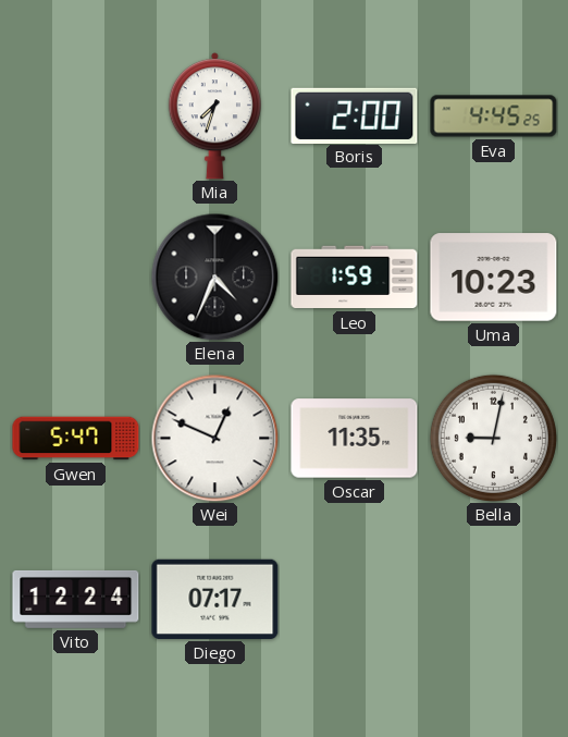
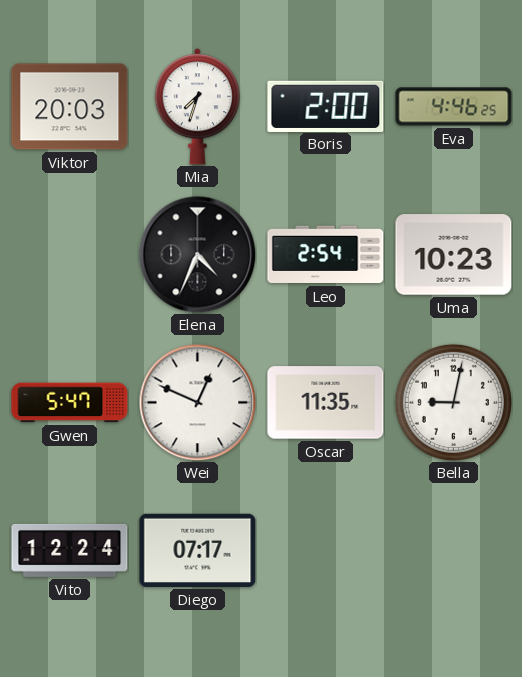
Viktor: none -> 20:03 (70, 107)
Eva: 4:45 -> 4:46 (454, 107)
Leo: 1:59 -> 2:54 (326, 255)
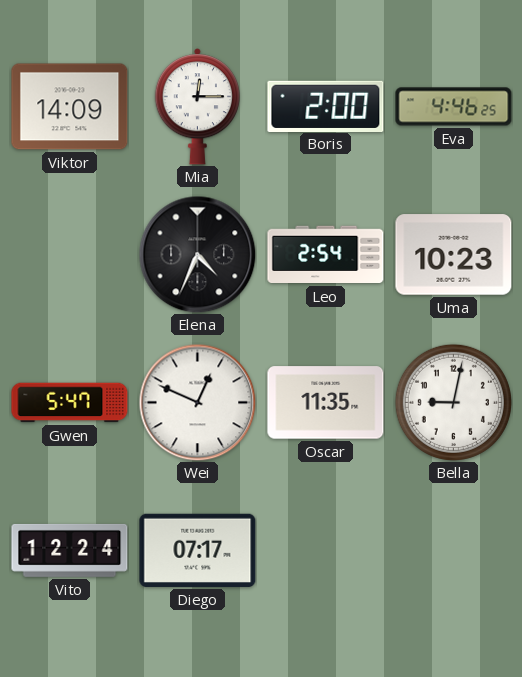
Viktor: 20:03 -> 14:09 (70, 107)
Mia: 7:33 -> 12:15 (197, 107)
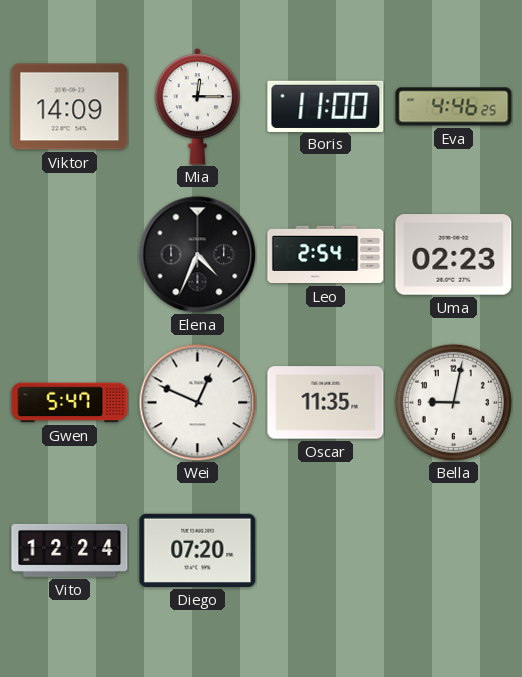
Boris: 2:00 -> 11:00 (326, 106)
Uma: 10:23 -> 02:23 (454, 255)
Diego: 07:17 -> 07:20 (198, 550)
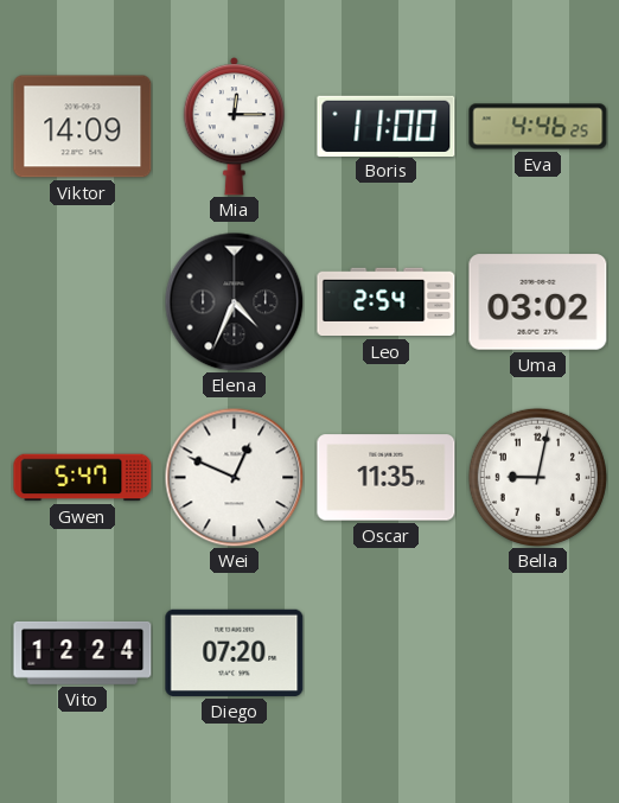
Uma: 02:23 -> 03:02 (538, 302)
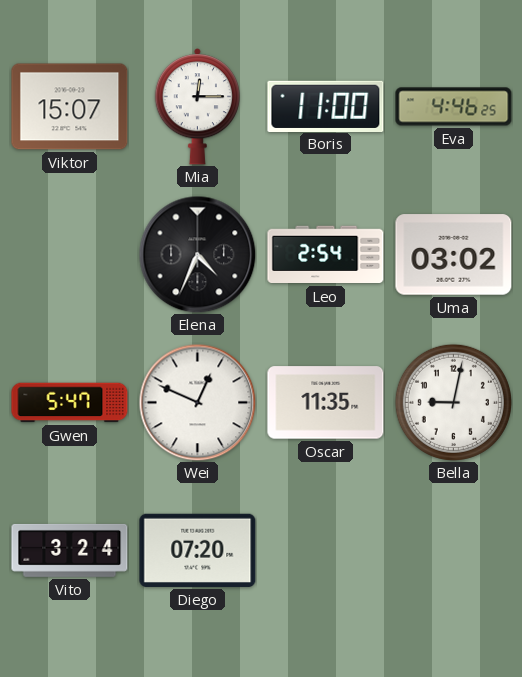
Viktor: 14:09 -> 15:07 (70, 107)
Vito: 12:24 -> 3:24 (70, 550)
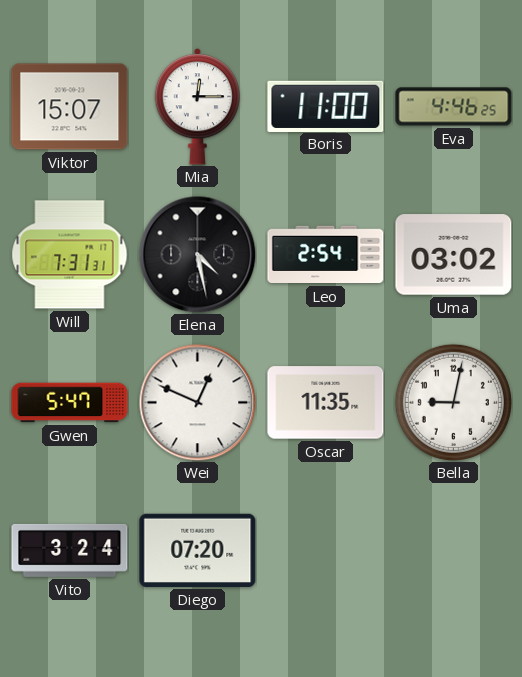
Will: none -> 7:31 (70, 255)
Elena: 4:34 -> 4:28 (197, 254)
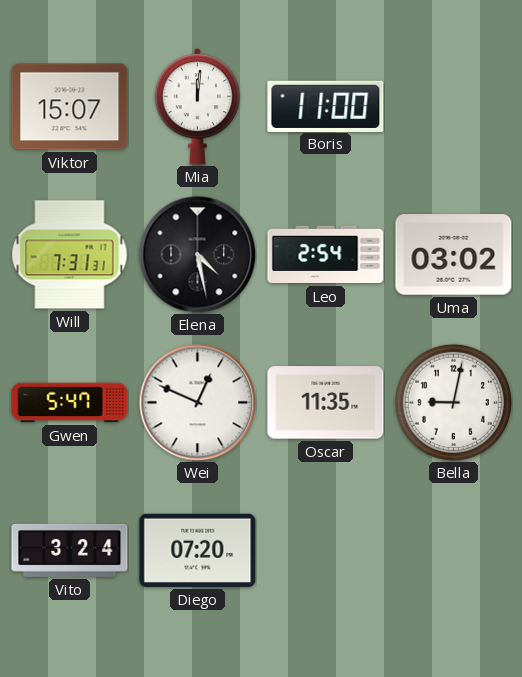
Mia: 12:15 -> 12:01 (197, 107)
Eva: 4:46 -> none (454, 107)
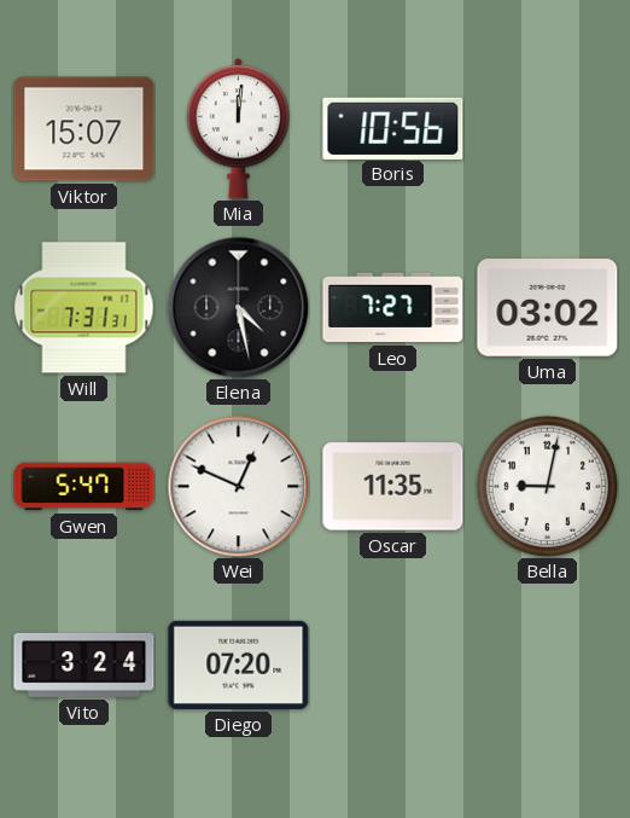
Boris: 11:00 -> 10:56 (393, 128)
Leo: 2:54 -> 7:27 (393, 308)
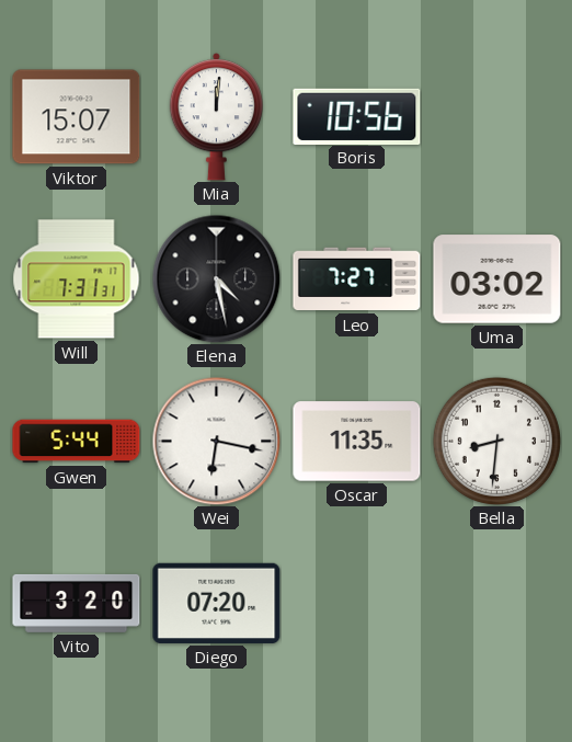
Gwen: 5:47 -> 5:44 (77, 442)
Wei: 12:49 -> 6:17 (216, 441)
Bella: 9:02 -> 8:31 (496, 441)
Vito: 3:24 -> 3:20 (77, 603)
